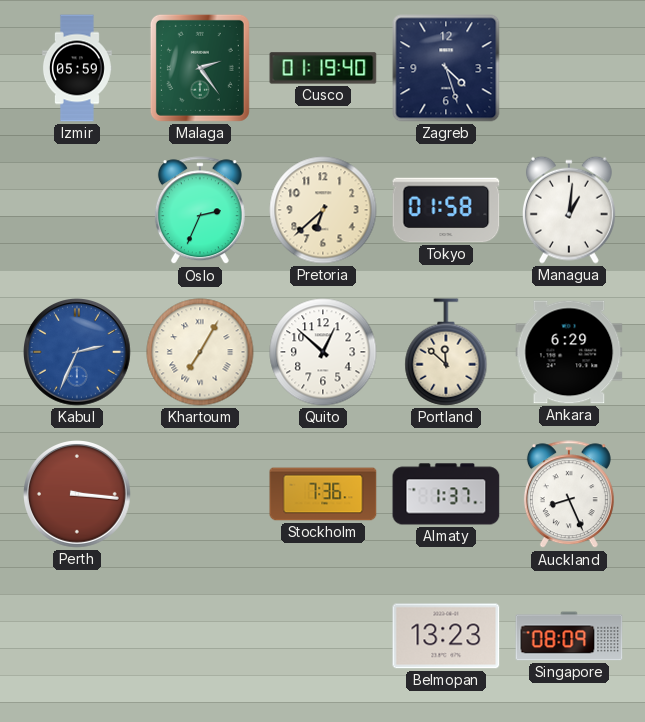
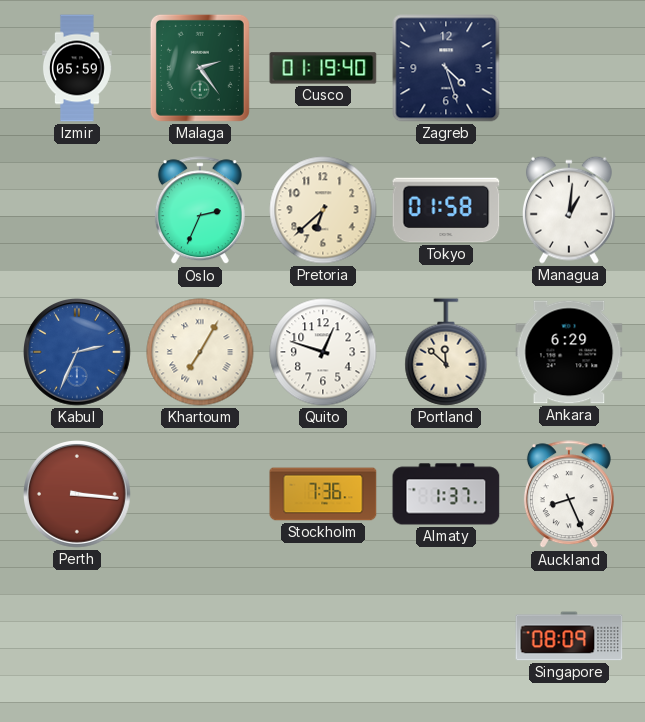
Quito: 12:52 -> 12:48 (323, 352)
Belmopan: 13:23 -> none (446, 636)
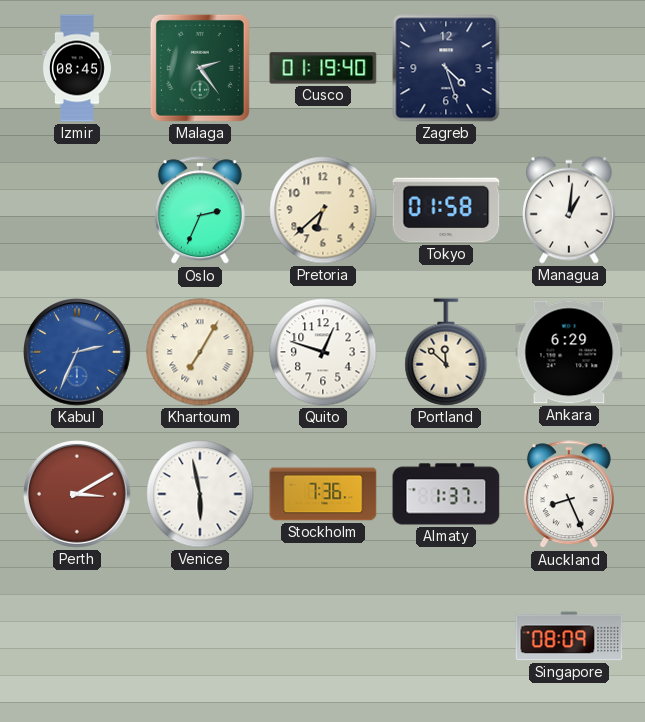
Izmir: 05:59 -> 08:45 (78, 68)
Perth: 3:16 -> 3:10 (78, 495)
Venice: none -> 5:58 (200, 494)
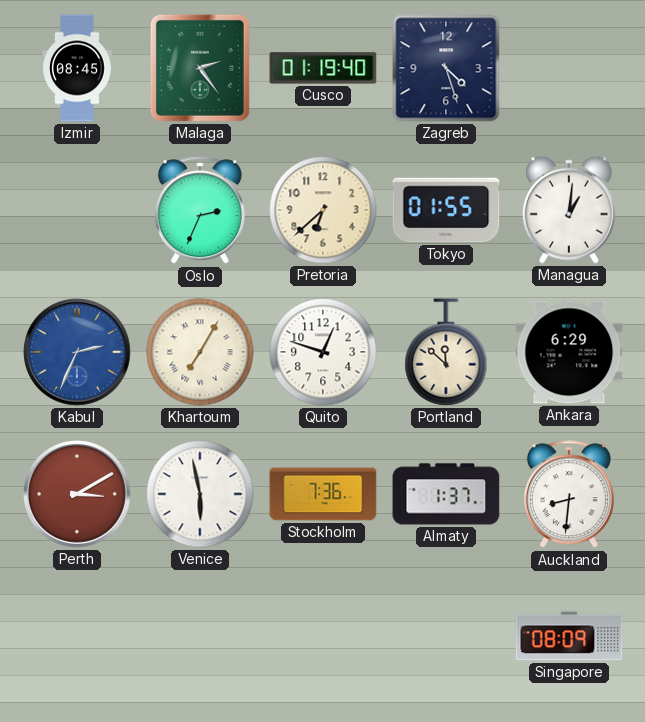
Tokyo: 01:58 -> 01:55 (446, 210)
Auckland: 8:26 -> 8:31 (569, 495)
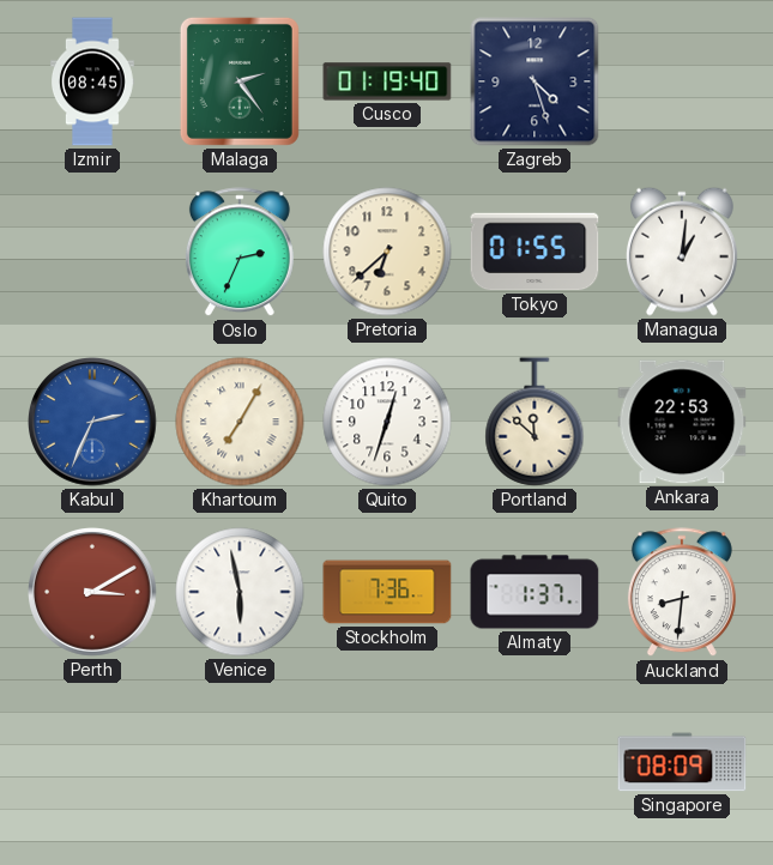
Quito: 12:48 -> 12:33 (387, 422)
Ankara: 6:29 -> 22:53 (682, 422)
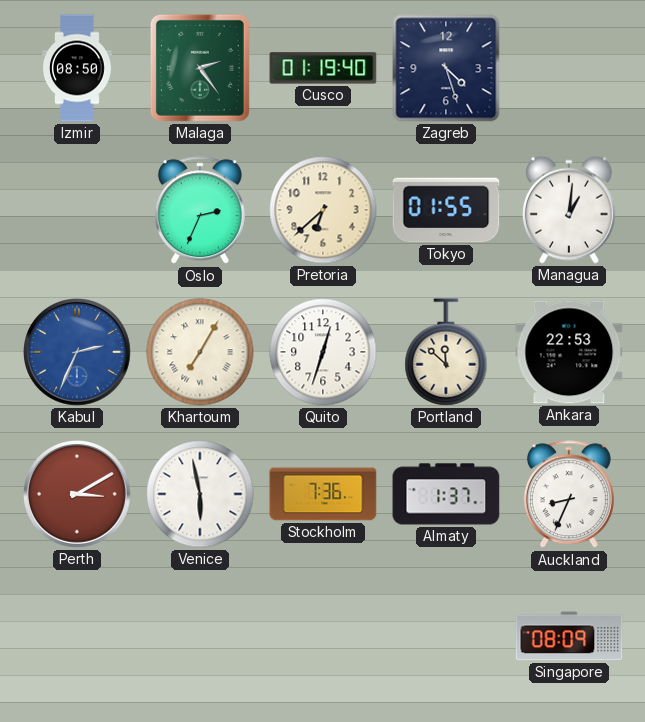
Izmir: 08:45 -> 08:50 (78, 68)
Auckland: 8:31 -> 8:34 (569, 495)
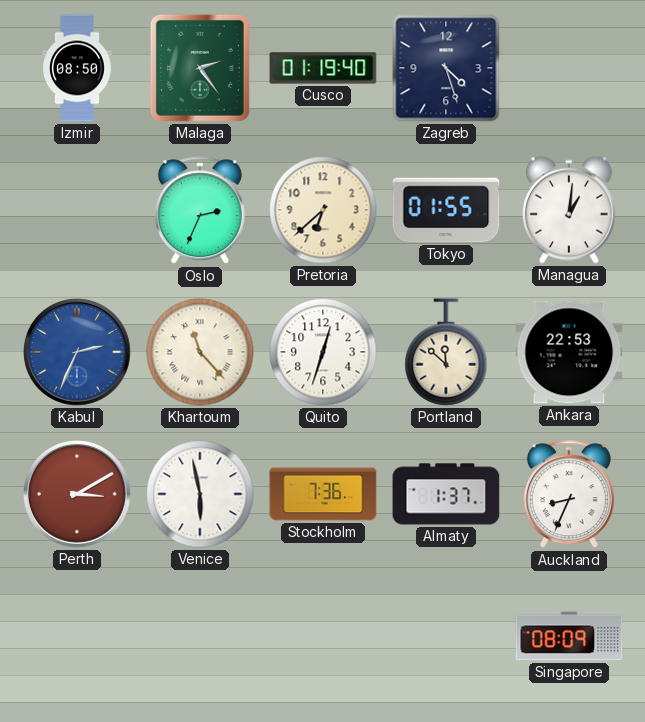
Khartoum: 7:05 -> 11:23 (200, 352)
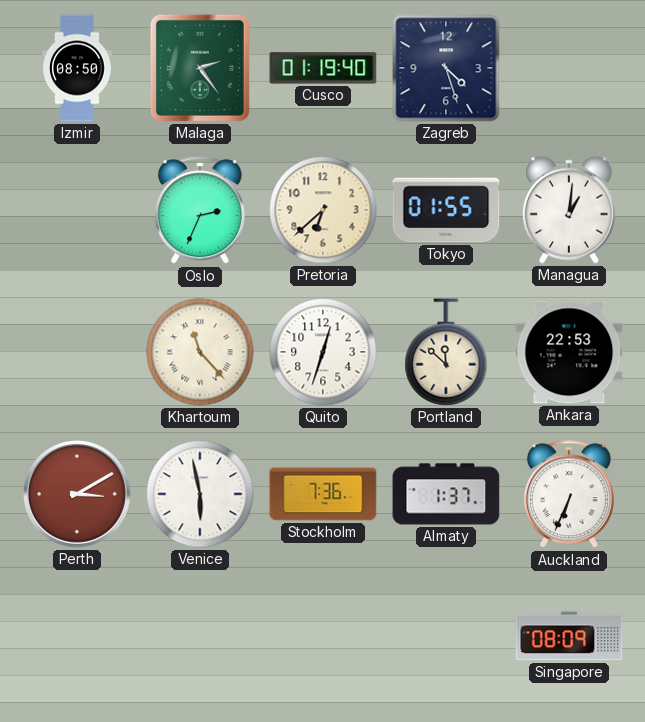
Kabul: 2:34 -> none (78, 353)
Auckland: 8:34 -> 6:34 (569, 495)
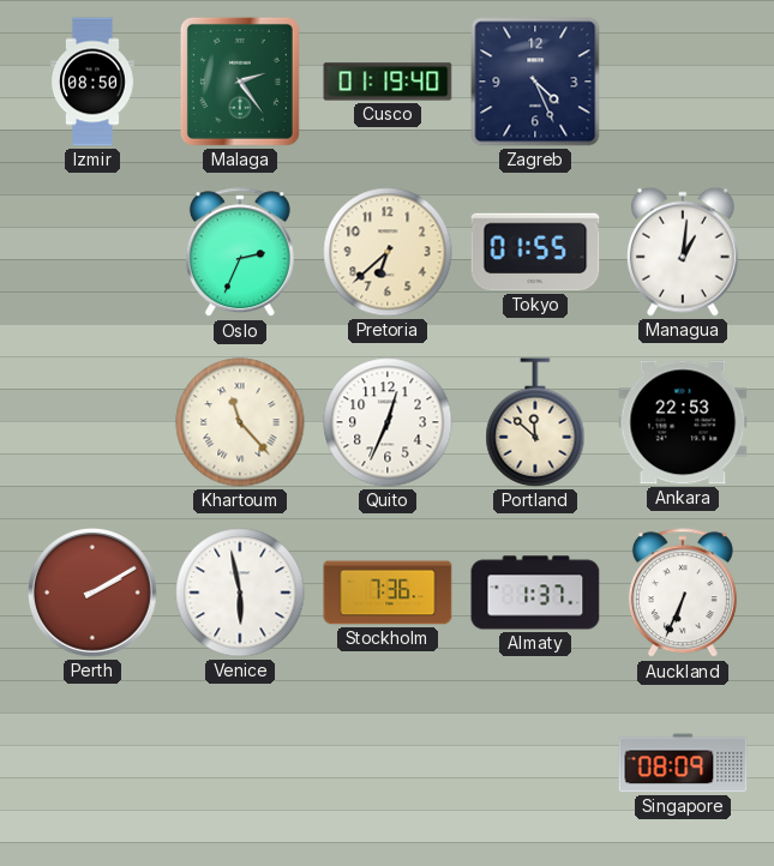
Zagreb: 4:27 -> 4:26 (535, 82)
Quito: 12:33 -> 12:34 (388, 422)
Perth: 3:10 -> 2:10 (94, 594)
